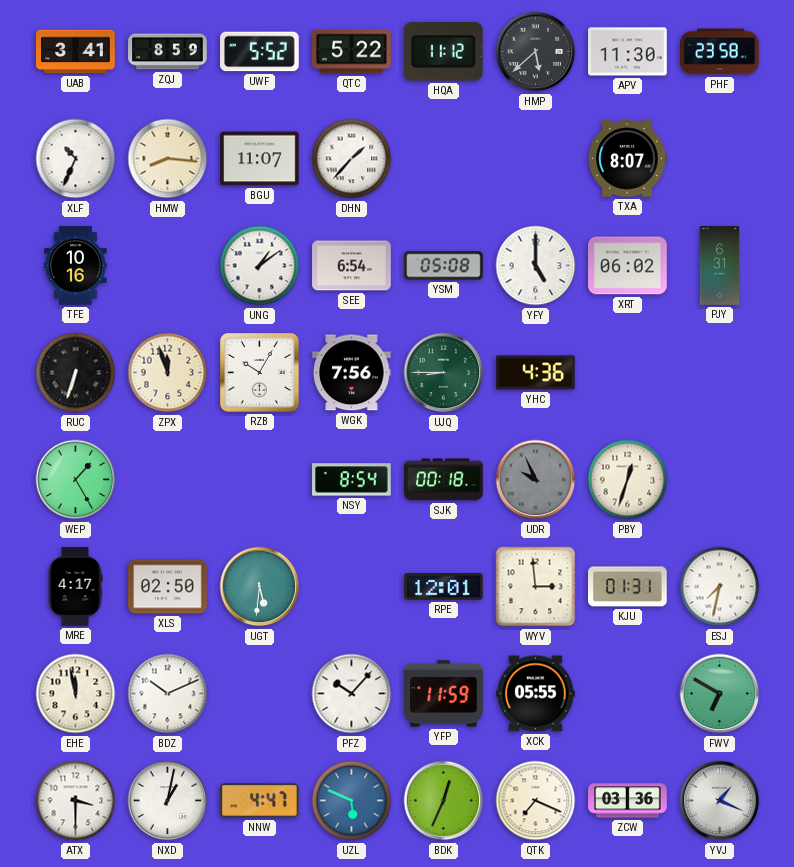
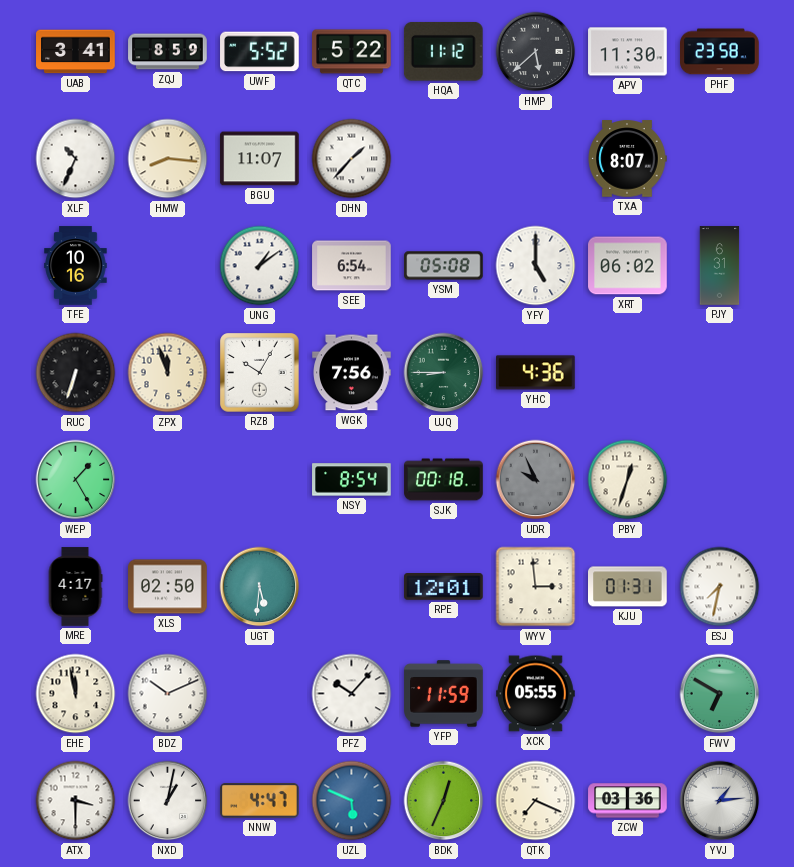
YVJ: 1:19 -> 1:14 (720, 801)
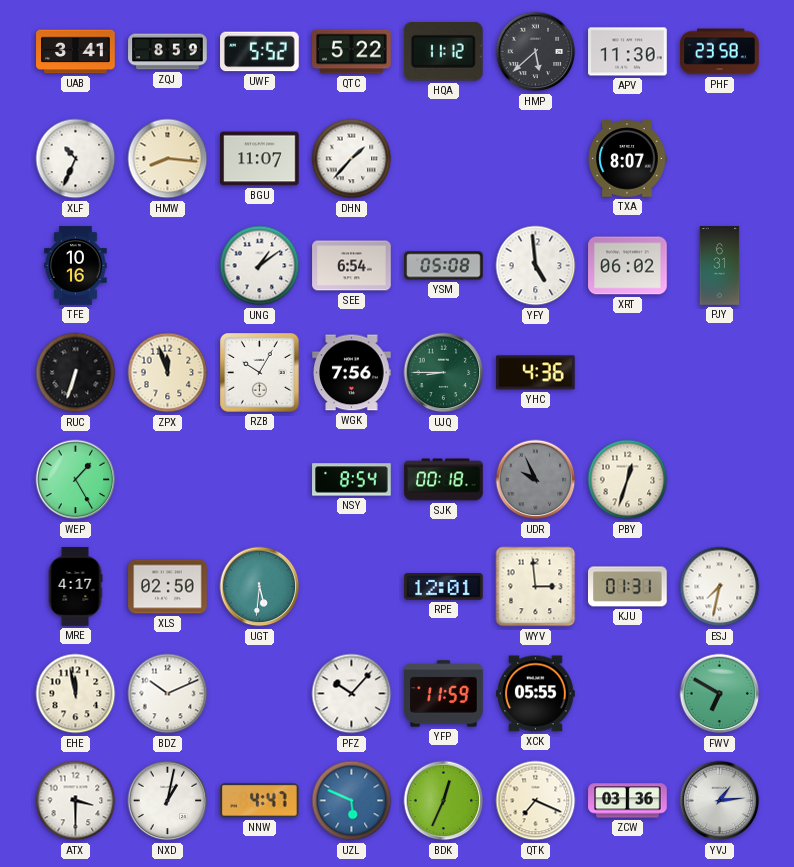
YFY: 5:00 -> 4:59 (536, 266)
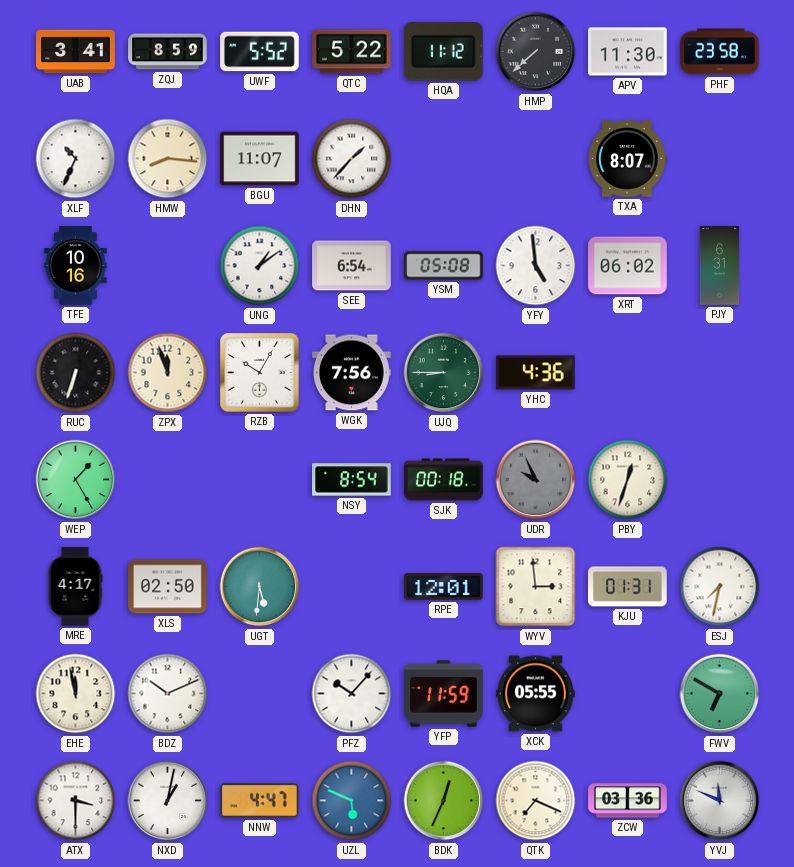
HMP: 5:38 -> 7:38 (536, 52)
YVJ: 1:14 -> 11:49 (720, 801)
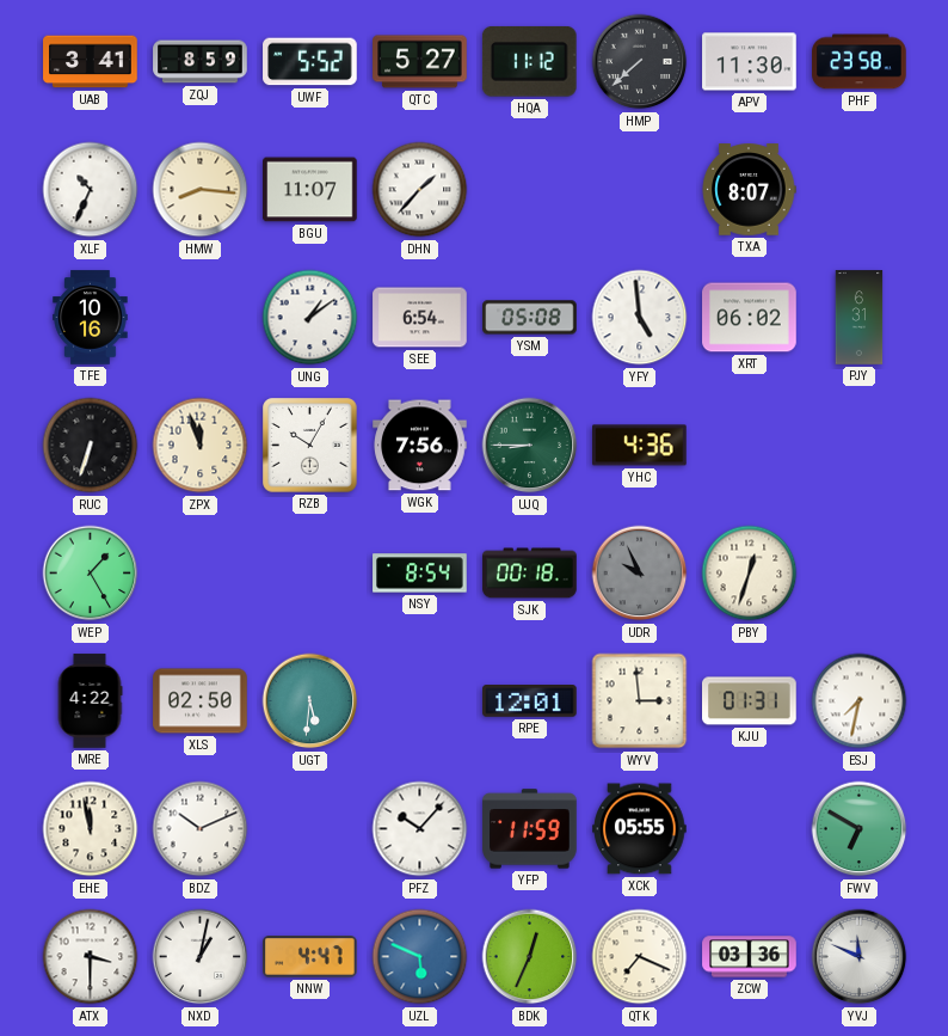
QTC: 5:22 -> 5:27 (420, 62)
MRE: 4:17 -> 4:22 (90, 701)
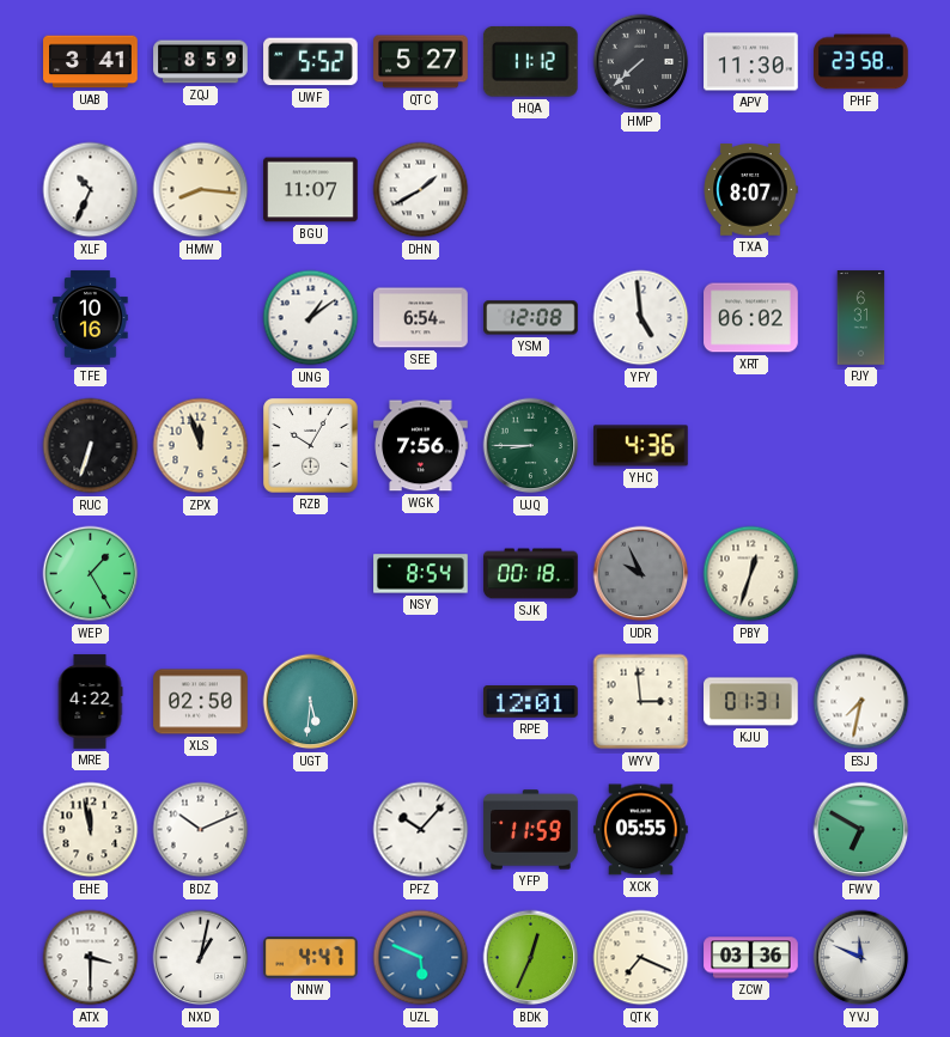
DHN: 1:37 -> 1:40 (421, 190)
YSM: 05:08 -> 12:08 (531, 318)
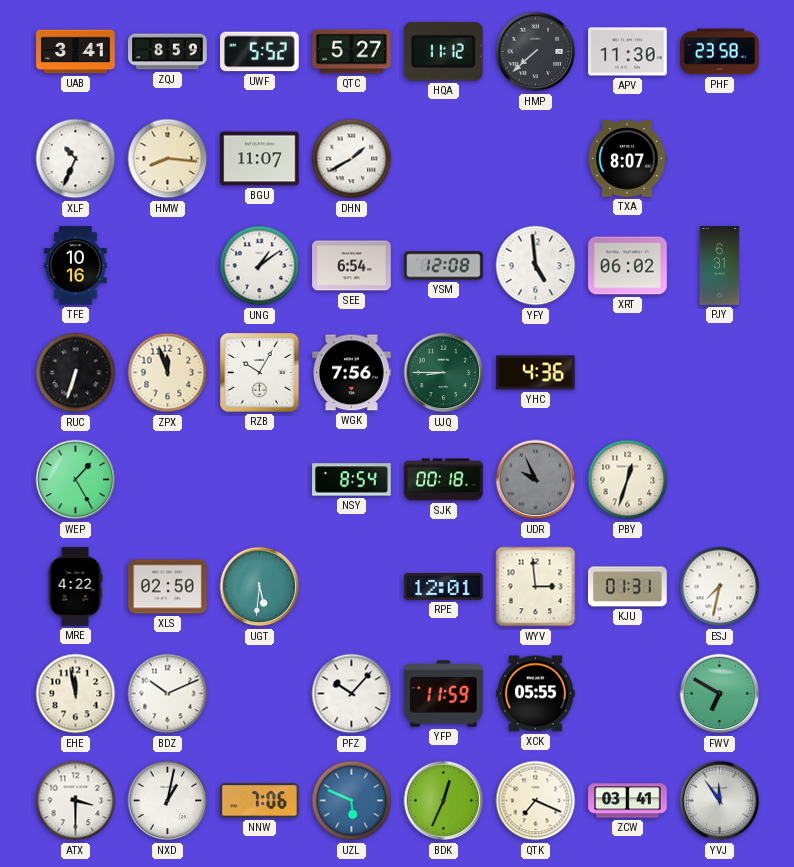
NNW: 4:47 -> 7:06 (260, 801)
ZCW: 03:36 -> 03:41 (628, 801)
YVJ: 11:49 -> 11:54 (720, 801)
